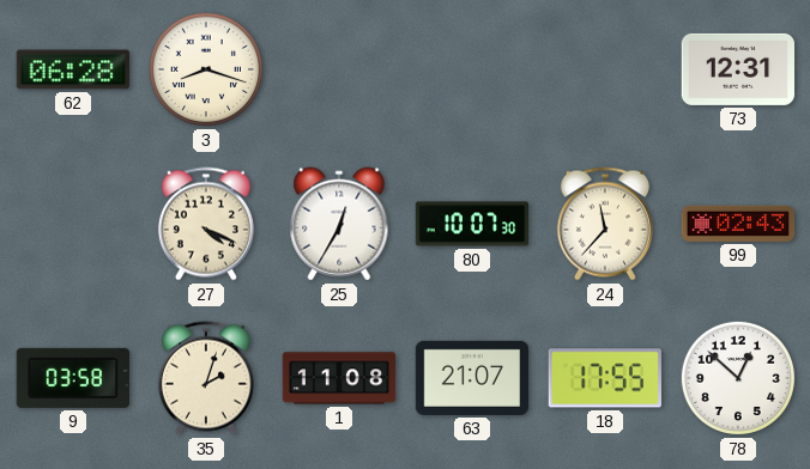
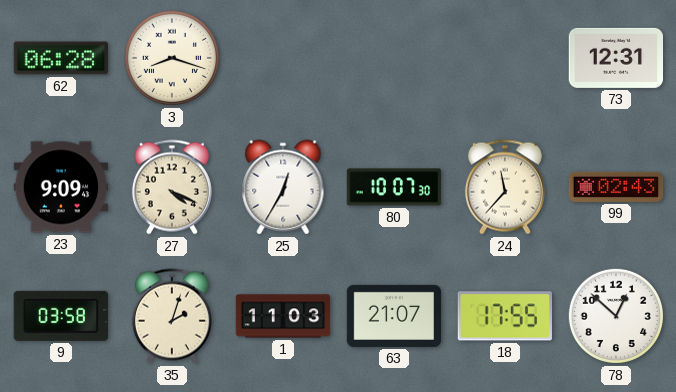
23: none -> 9:09 (61, 187)
1: 11:08 -> 11:03 (283, 316)
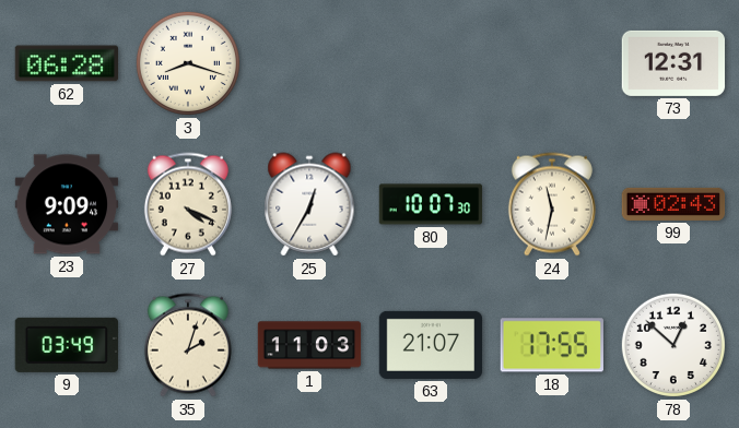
24: 11:37 -> 11:32 (552, 204)
9: 03:58 -> 03:49 (67, 345)
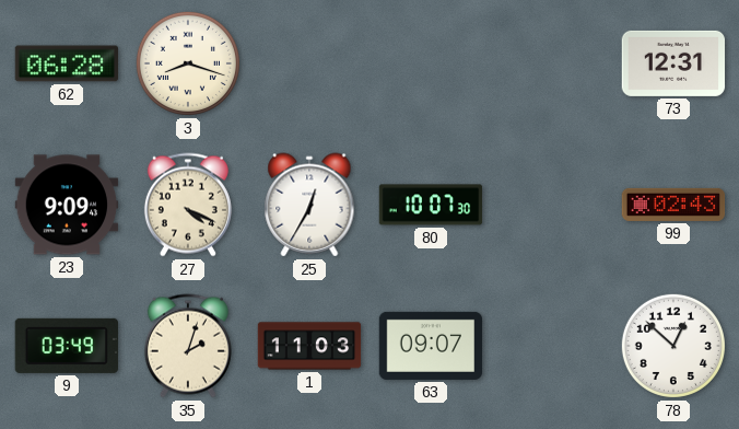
24: 11:32 -> none (552, 204)
63: 21:07 -> 09:07 (431, 346)
18: 17:55 -> none (552, 345)
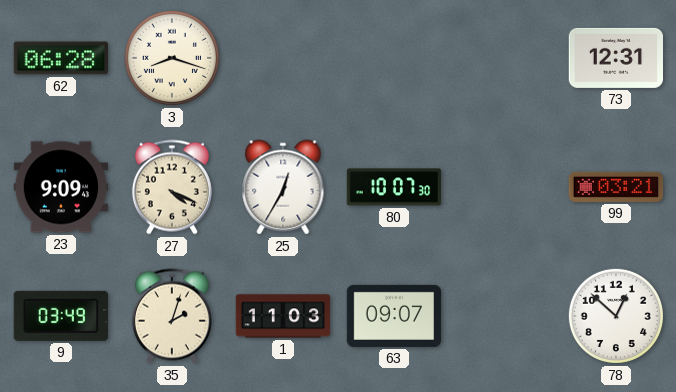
99: 02:43 -> 03:21 (616, 187)
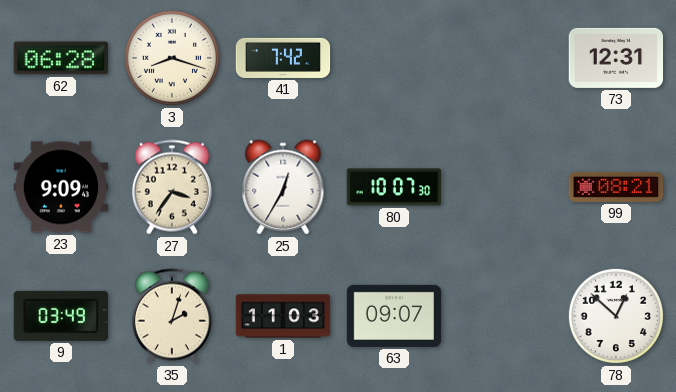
41: none -> 7:42 (283, 58)
27: 4:19 -> 3:36 (172, 187)
99: 03:21 -> 08:21 (616, 187)
